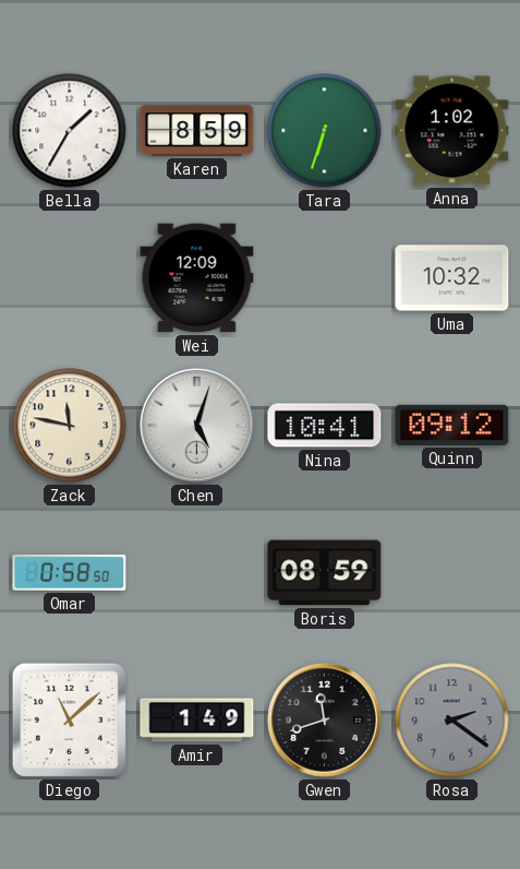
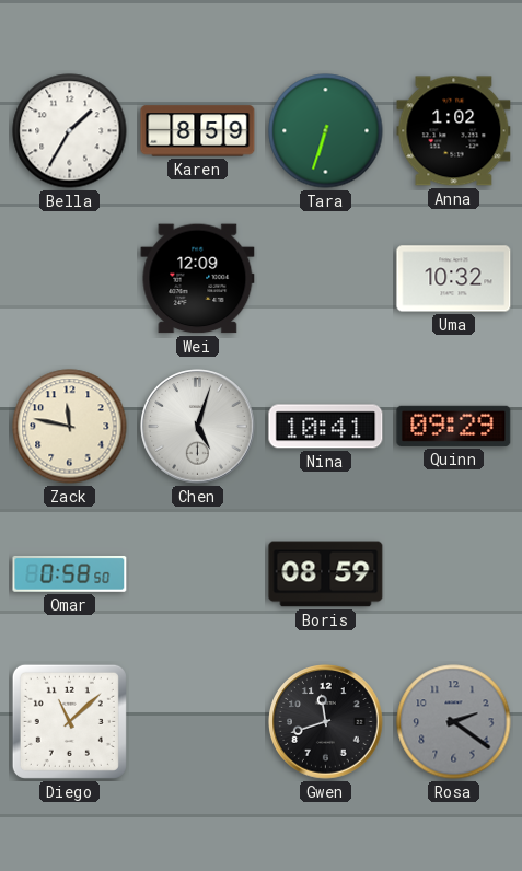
Quinn: 09:12 -> 09:29 (454, 426)
Amir: 1:49 -> none (197, 721)
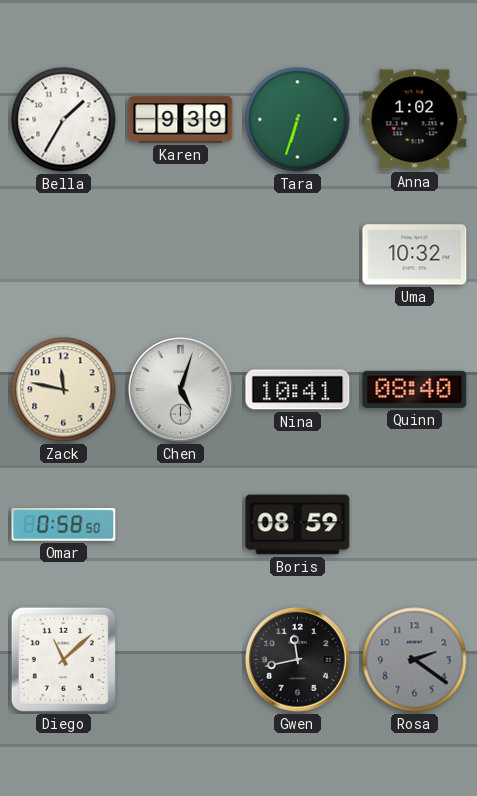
Karen: 8:59 -> 9:39 (181, 120)
Wei: 12:09 -> none (198, 279)
Quinn: 09:29 -> 08:40 (415, 389)
Gwen: 11:42 -> 11:43 (298, 660)
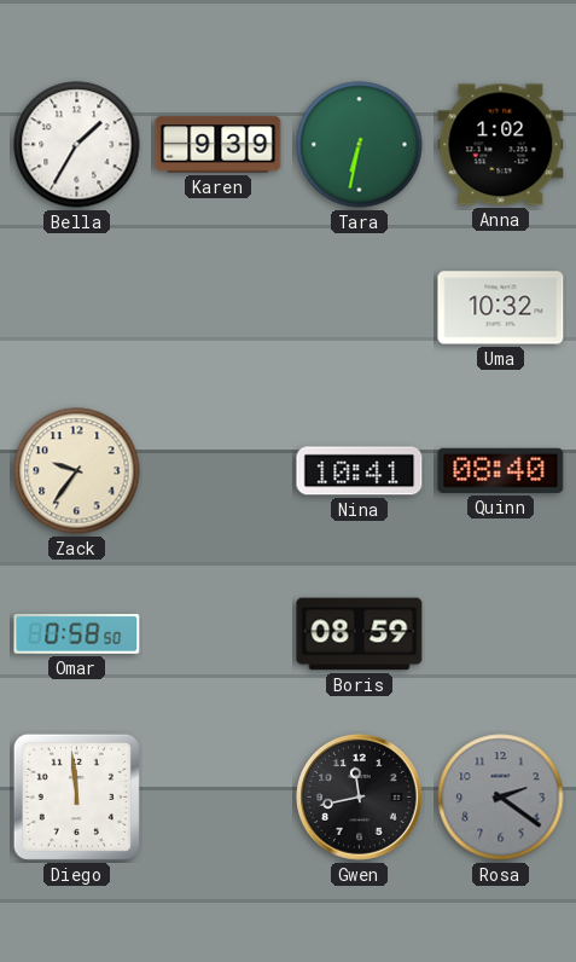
Tara: 6:33 -> 6:32 (360, 145)
Zack: 11:47 -> 9:36 (77, 471)
Chen: 5:03 -> none (181, 390)
Diego: 11:08 -> 11:59 (76, 796)
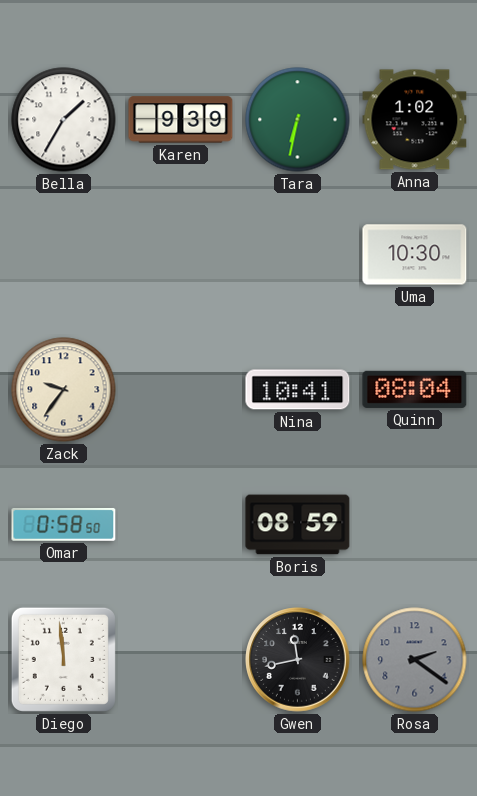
Uma: 10:32 -> 10:30 (415, 255)
Quinn: 08:40 -> 08:04 (415, 389)
